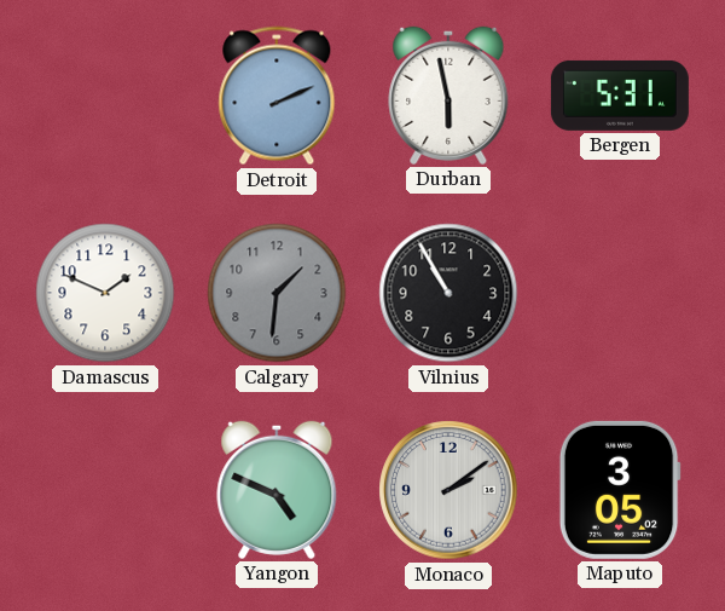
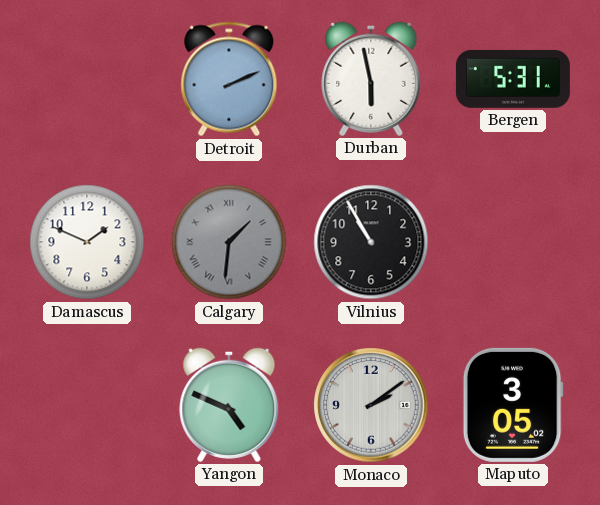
Calgary numerals: Arabic -> Roman (229, 242)
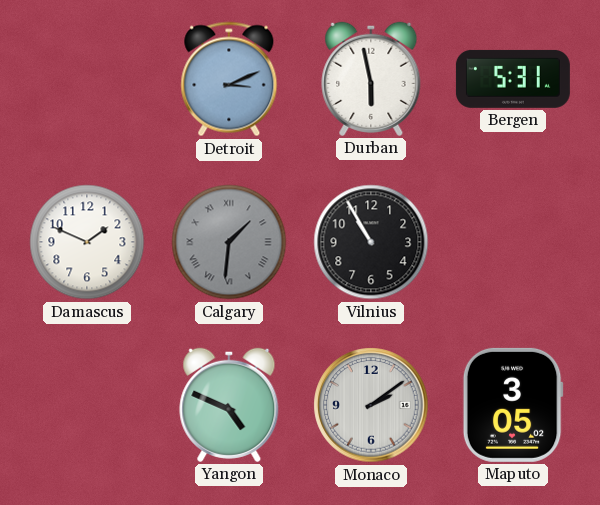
Detroit: 2:11 -> 3:11 (229, 79)
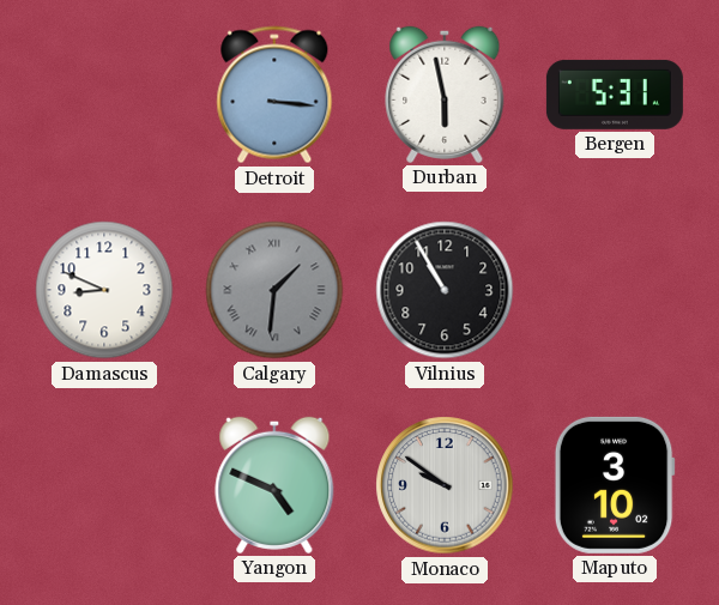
Detroit: 3:11 -> 3:16 (274, 95)
Damascus: 1:49 -> 8:49 (104, 290)
Monaco: 2:09 -> 9:51 (445, 485)
Maputo: 3:05 -> 3:10 (615, 485)
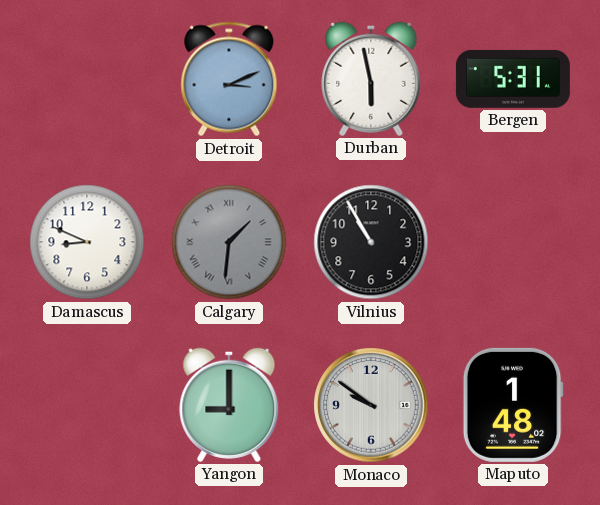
Detroit: 3:16 -> 3:11 (229, 79)
Yangon: 4:49 -> 9:00 (229, 405)
Maputo: 3:10 -> 1:48 (513, 405)
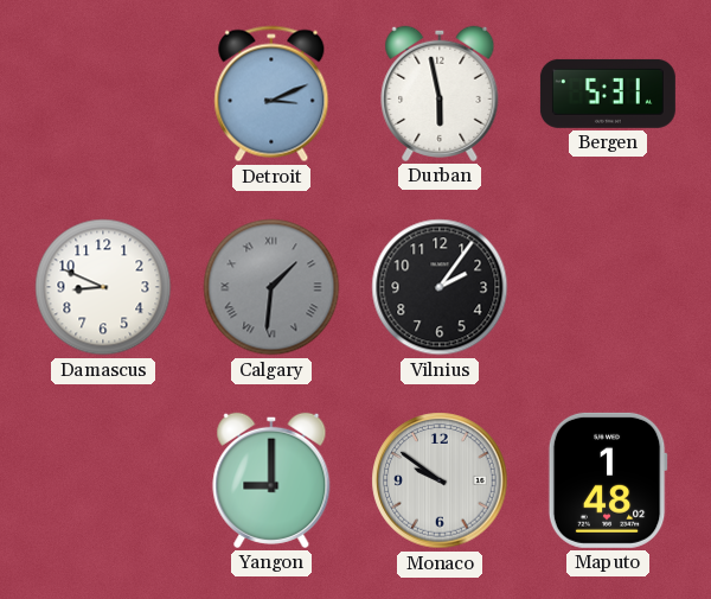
Vilnius: 10:55 -> 2:06 (440, 287)
